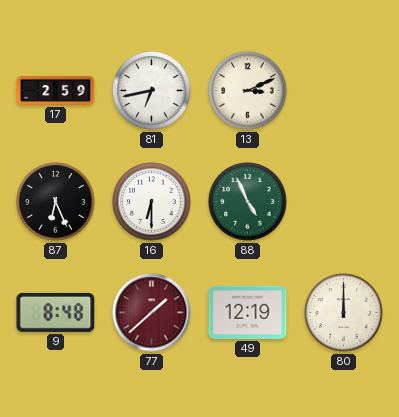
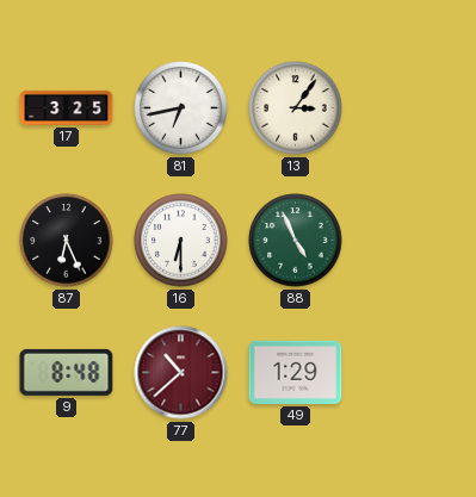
17: 2:59 -> 3:25 (67, 107)
13: 3:11 -> 3:06 (296, 108)
77: 1:38 -> 10:38 (181, 373)
49: 12:19 -> 1:29 (296, 372)
80: 12:00 -> none (344, 313)
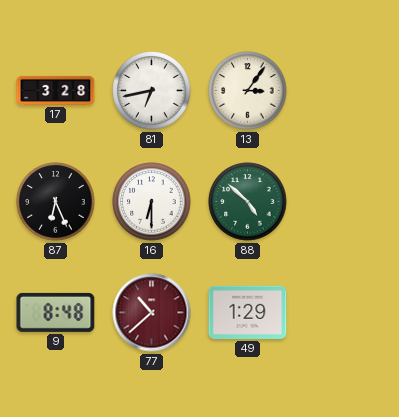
17: 3:25 -> 3:28 (56, 90)
88: 4:56 -> 4:52 (248, 202)
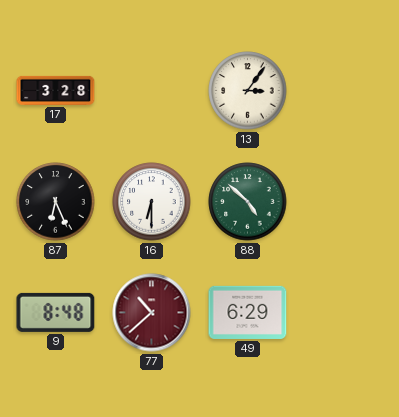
81: 6:43 -> none (152, 91)
49: 1:29 -> 6:29 (248, 312)
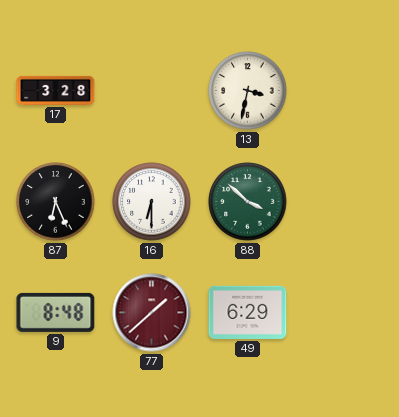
13: 3:06 -> 3:32 (248, 91)
88: 4:52 -> 3:52 (248, 202)
77: 10:38 -> 1:38 (152, 313)
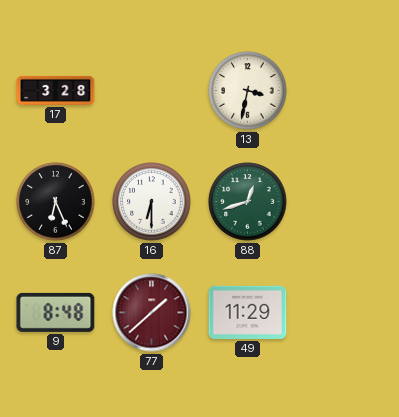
88: 3:52 -> 12:42 (248, 202)
49: 6:29 -> 11:29 (248, 312)
